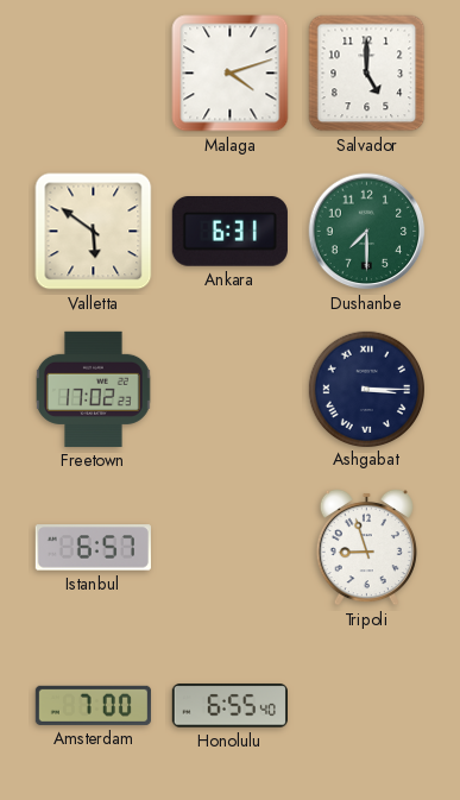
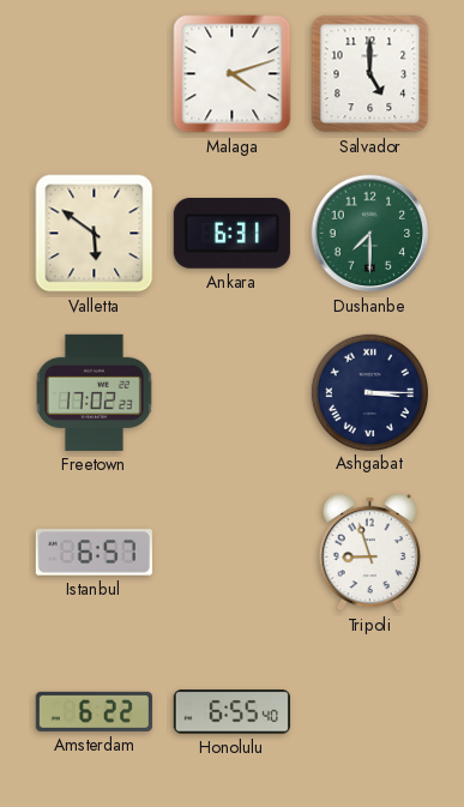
Amsterdam: 7:00 -> 6:22 (94, 711)
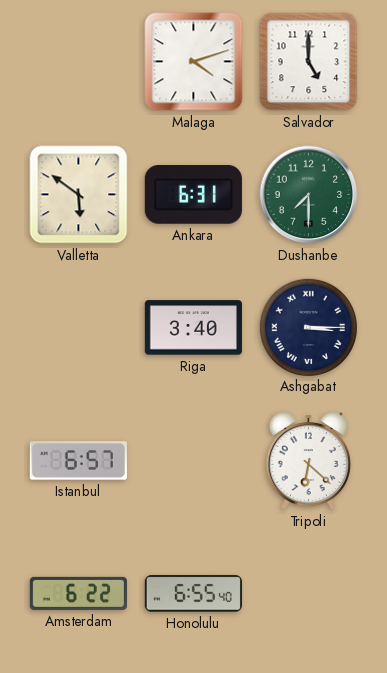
Freetown: 17:02 -> none (94, 392)
Riga: none -> 3:40 (193, 328)
Tripoli: 8:57 -> 6:22 (308, 460)
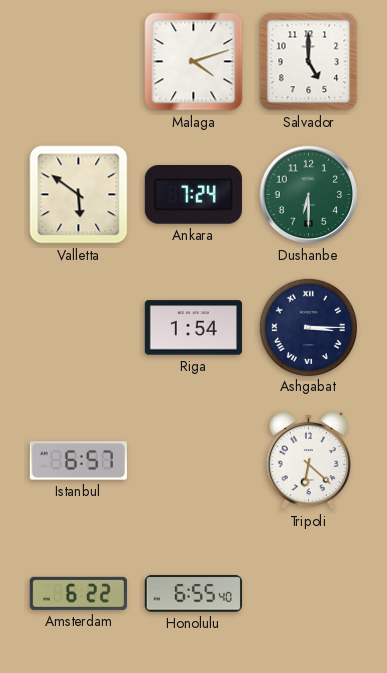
Ankara: 6:31 -> 7:24 (193, 195)
Dushanbe: 7:30 -> 6:30 (309, 195)
Riga: 3:40 -> 1:54 (193, 328)
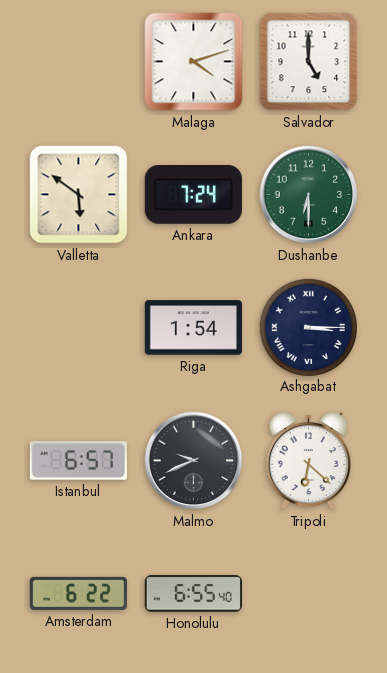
Malmo: none -> 9:41 (194, 461)
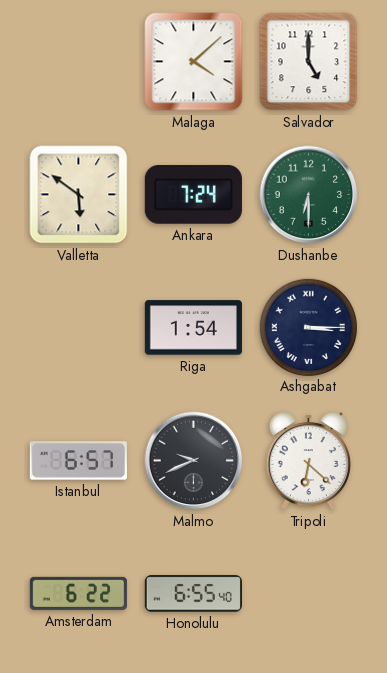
Malaga: 4:12 -> 4:08 (194, 62)
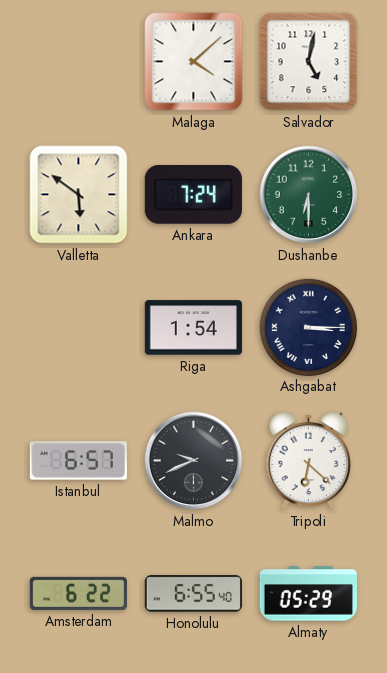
Salvador: 5:00 -> 5:02 (309, 62)
Almaty: none -> 05:29 (308, 594)
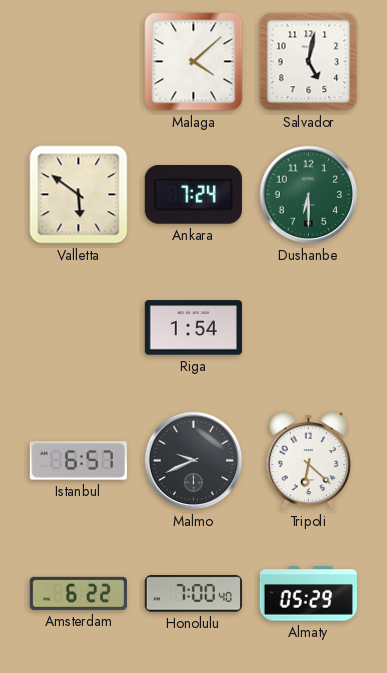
Ashgabat: 3:15 -> none (308, 327)
Honolulu: 6:55 -> 7:00 (193, 594)
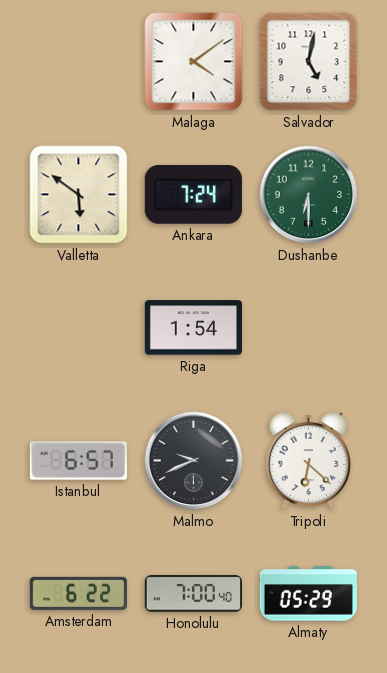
Malaga: 4:08 -> 4:09 (194, 62)
